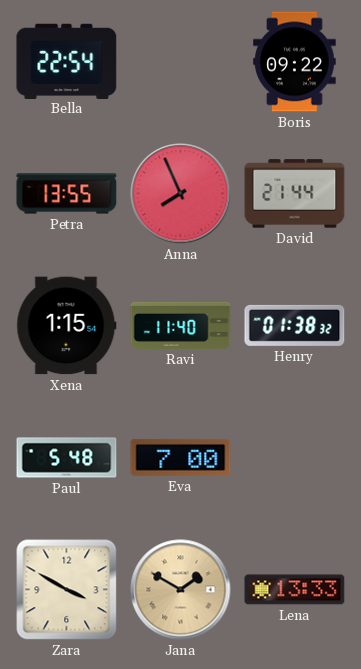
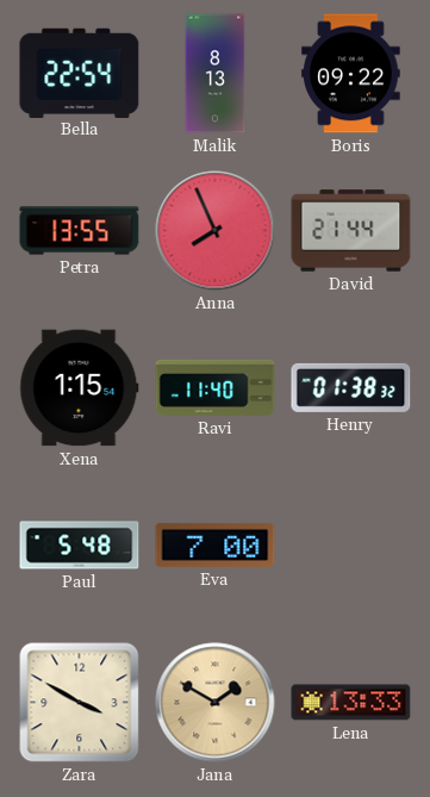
Malik: none -> 8:13 (216, 74)
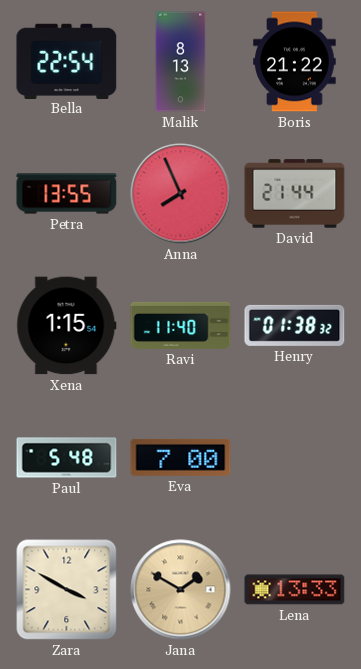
Boris: 09:22 -> 21:22 (295, 62)
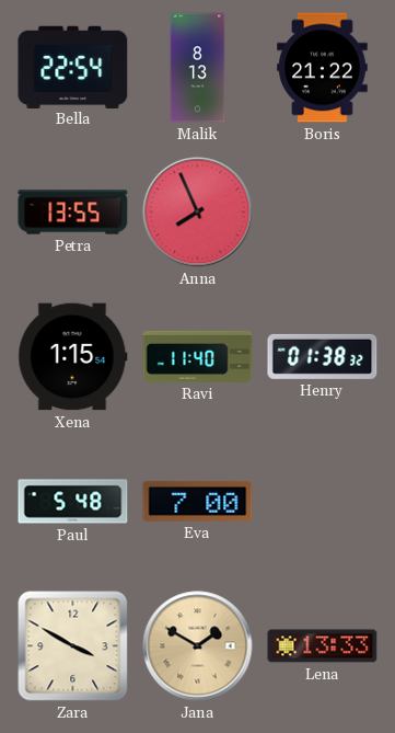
David: 21:44 -> none (295, 194)
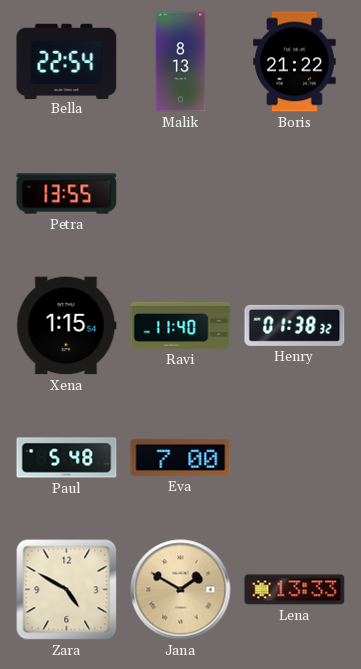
Anna: 7:56 -> none (198, 213)
Zara: 3:50 -> 4:50 (67, 590)
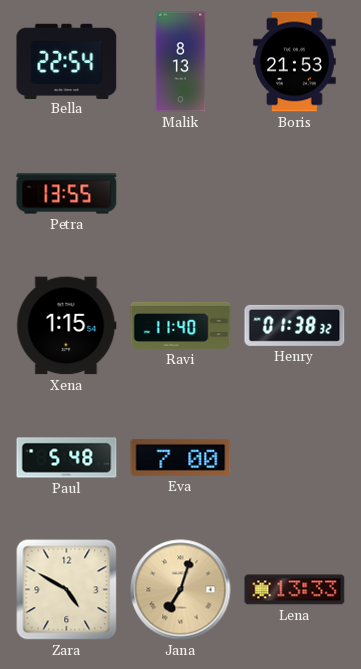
Boris: 21:22 -> 21:53 (295, 62)
Jana: 1:50 -> 7:03 (181, 590)
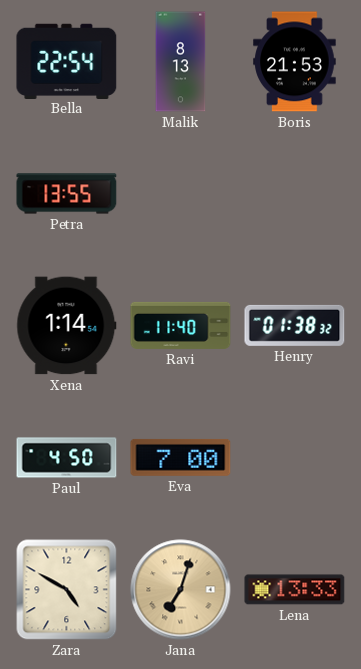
Xena: 1:15 -> 1:14 (67, 326)
Paul: 5:48 -> 4:50 (67, 458)
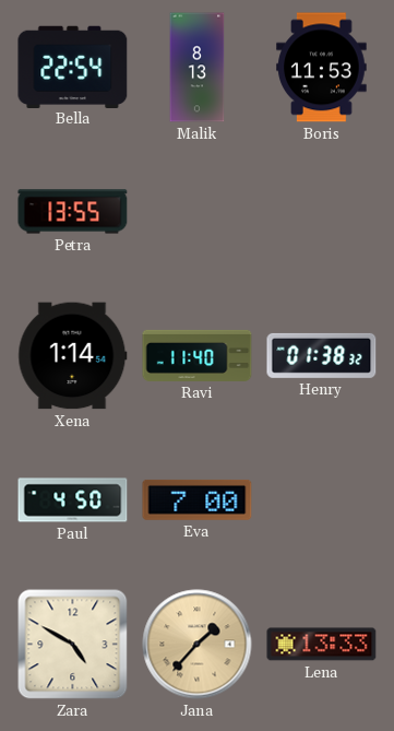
Boris: 21:53 -> 11:53 (322, 68)
Jana: 7:03 -> 1:37 (198, 645)
